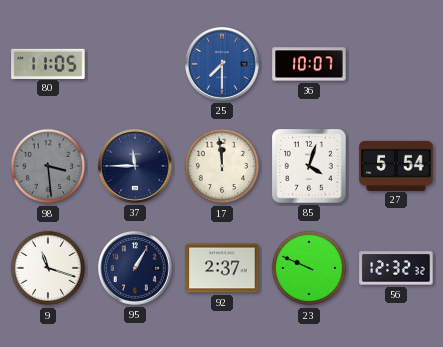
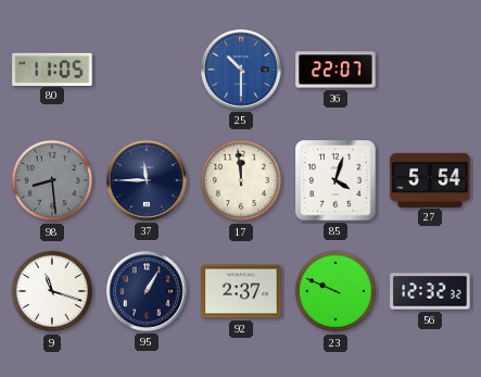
25: 7:30 -> 10:30 (242, 71)
36: 10:07 -> 22:07 (336, 70)
98: 3:29 -> 8:29 (52, 180)
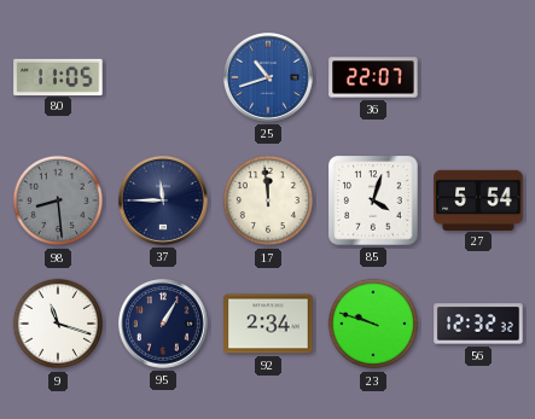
25: 10:30 -> 10:42 (269, 78)
92: 2:37 -> 2:34 (268, 324)
23: 9:49 -> 9:48 (373, 324)
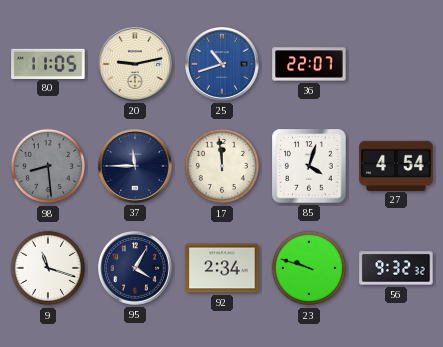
20: none -> 9:13 (136, 65)
27: 5:54 -> 4:54 (396, 165)
95: 1:05 -> 4:05 (136, 269)
56: 12:32 -> 9:32 (396, 268)
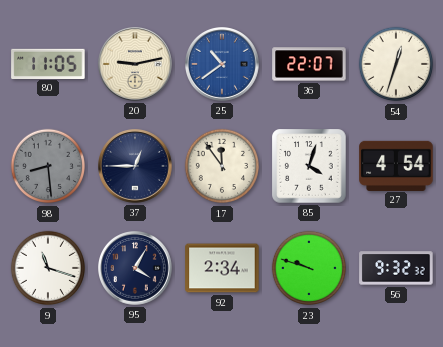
25: 10:42 -> 10:39 (223, 65)
54: none -> 12:33 (396, 64)
37: 11:45 -> 12:45 (136, 167)
17: 11:59 -> 11:54 (222, 166)
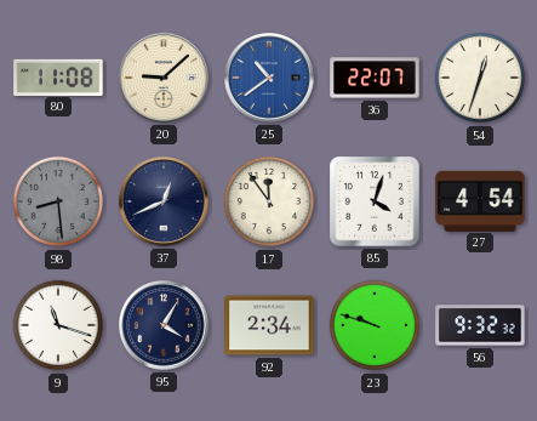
80: 11:05 -> 11:08 (58, 76)
20: 9:13 -> 9:08 (165, 79)
37: 12:45 -> 12:41 (165, 203)
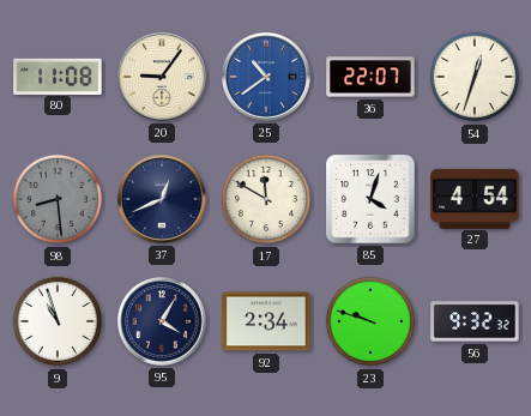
20: 9:08 -> 9:06 (163, 78)
17: 11:54 -> 11:50 (266, 199)
9: 11:18 -> 10:57 (58, 321)
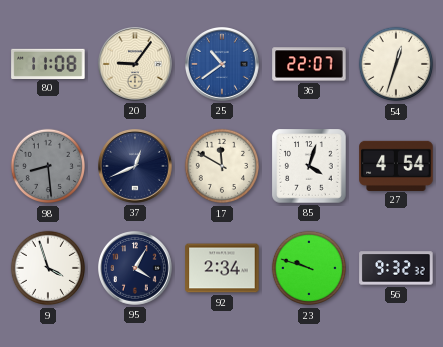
9: 10:57 -> 3:57 (48, 268)
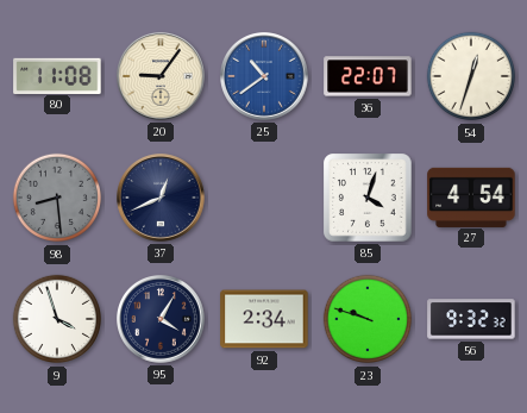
17: 11:50 -> none (222, 166)
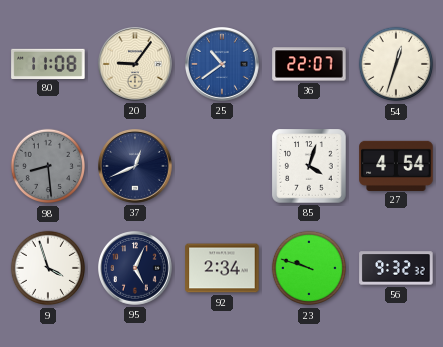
95: 4:05 -> 5:04 (136, 269)
